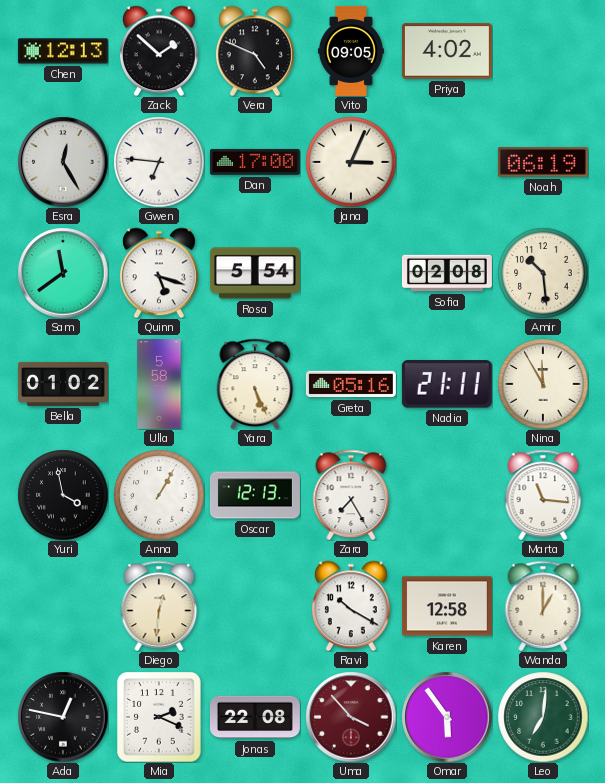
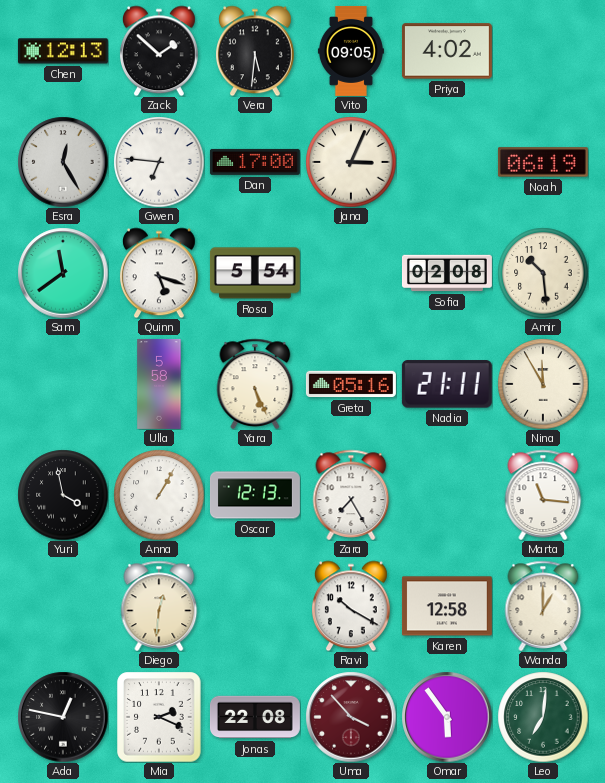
Vera: 4:49 -> 5:31 (255, 51)
Bella: 01:02 -> none (63, 384)
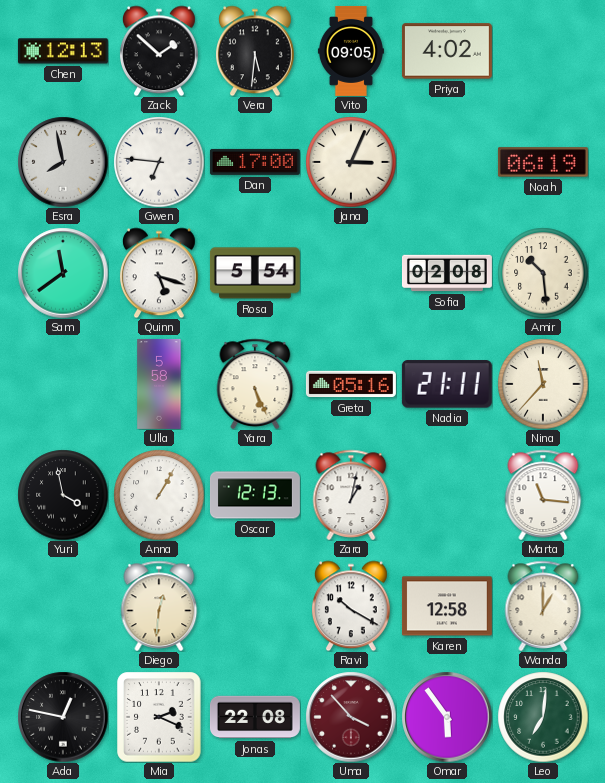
Esra: 12:25 -> 7:58 (63, 162)
Nina: 11:55 -> 11:37 (543, 384)
Zara: 7:25 -> 1:02 (351, 495)
